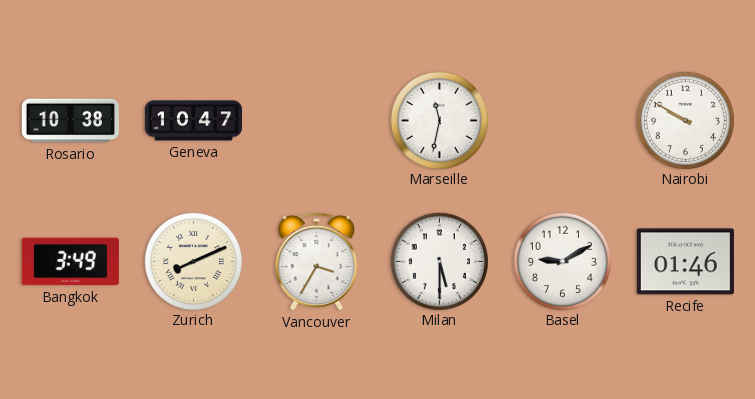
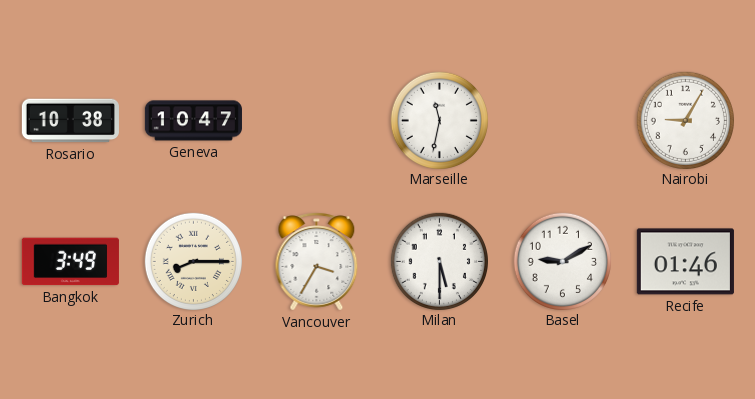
Nairobi: 9:50 -> 9:05 (685, 120)
Zurich: 8:11 -> 8:15 (193, 261)
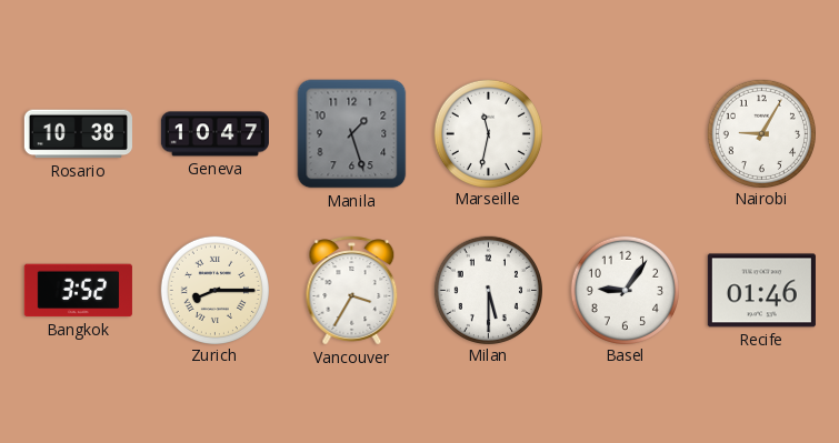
Manila: none -> 1:27 (352, 134)
Bangkok: 3:49 -> 3:52 (78, 291)
Basel: 9:10 -> 9:06 (625, 290)
